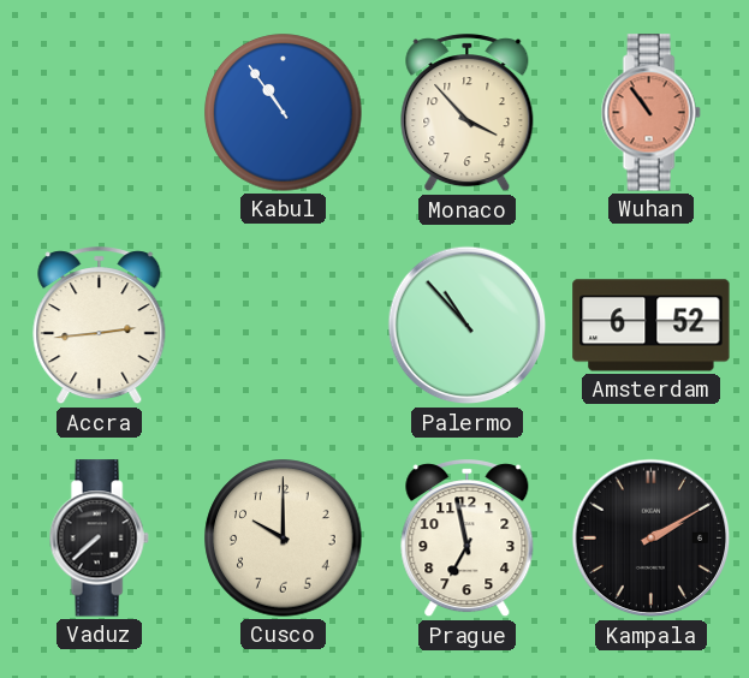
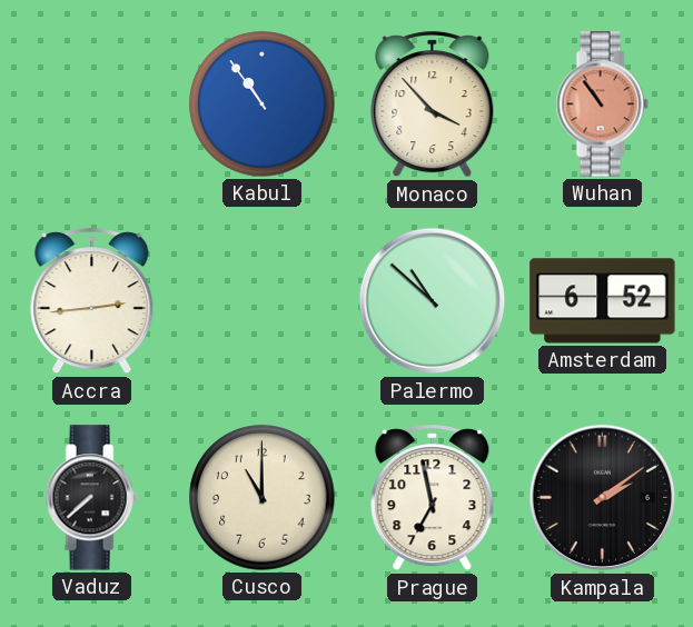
Palermo: 10:53 -> 10:52 (433, 301)
Cusco: 10:00 -> 11:00 (263, 498)
Kampala: 2:10 -> 2:09 (603, 498)
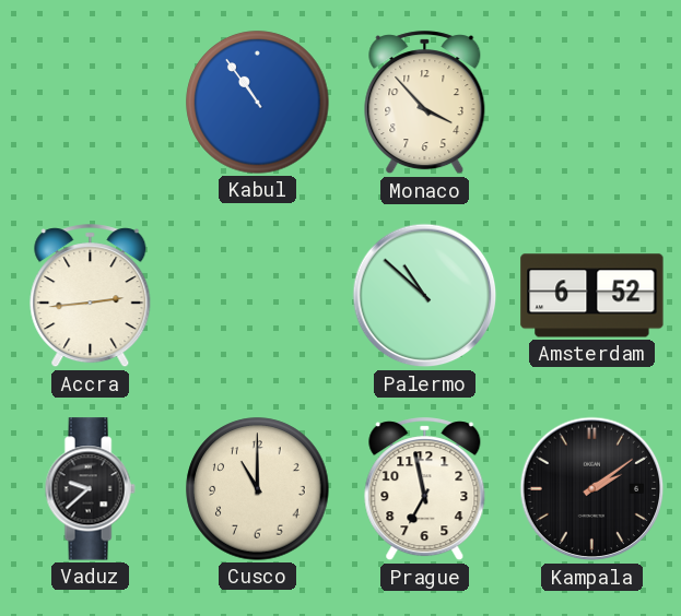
Wuhan: 10:54 -> none (602, 104)
Vaduz: 7:38 -> 9:38 (90, 489)
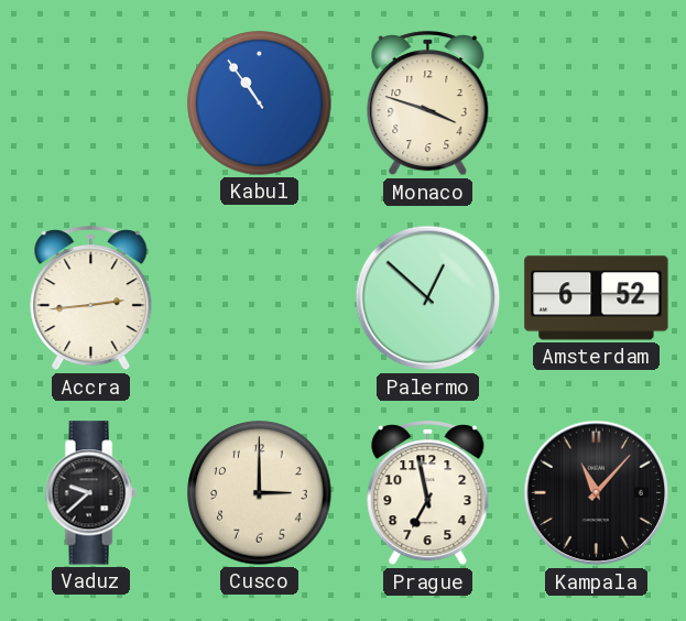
Monaco: 3:53 -> 3:48 (428, 103)
Palermo: 10:52 -> 12:52 (428, 298)
Cusco: 11:00 -> 3:00 (260, 493)
Kampala: 2:09 -> 11:07 (597, 493)
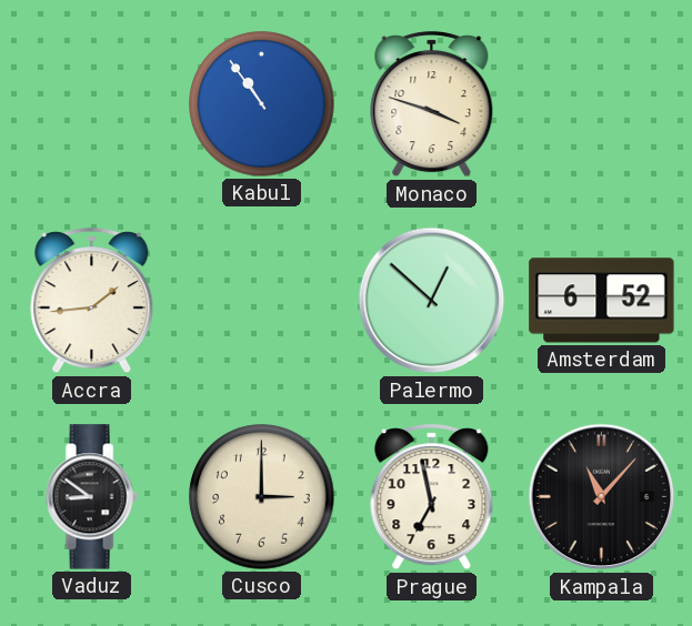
Accra: 2:44 -> 1:44 (92, 301)
Vaduz: 9:38 -> 8:51 (91, 497)
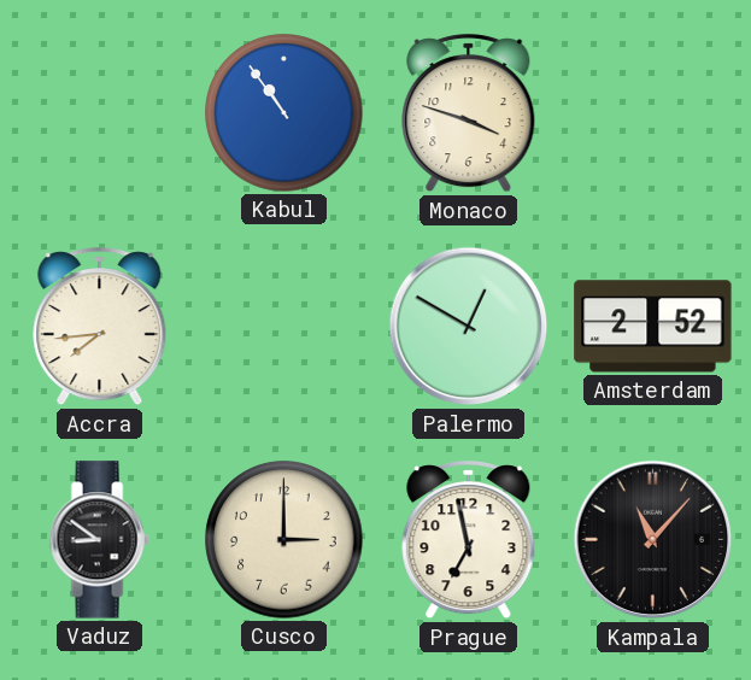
Accra: 1:44 -> 7:44 (100, 327)
Palermo: 12:52 -> 12:50 (469, 327)
Amsterdam: 6:52 -> 2:52 (653, 327)
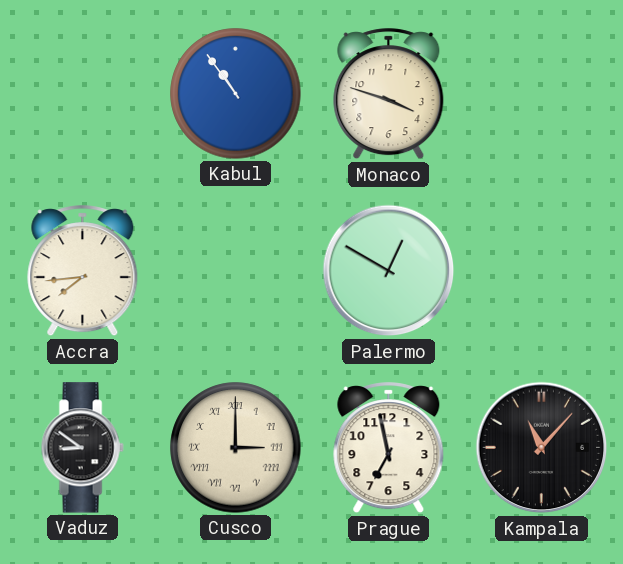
Amsterdam: 2:52 -> none (653, 327)
Cusco numerals: Arabic -> Roman (236, 448)
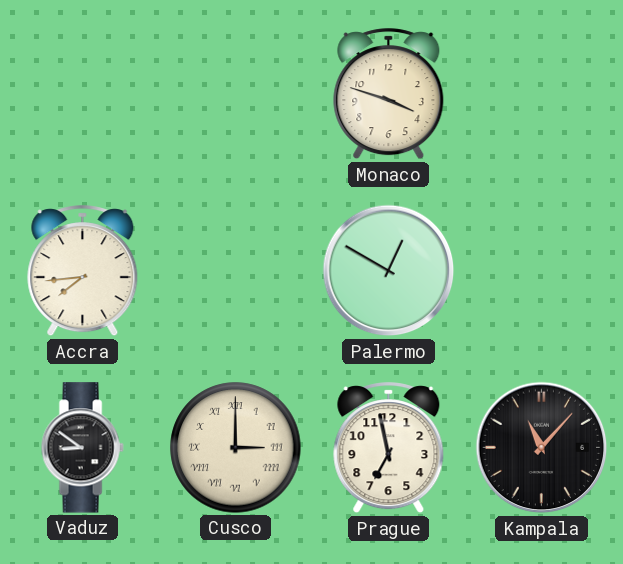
Kabul: 10:54 -> none (236, 94)
